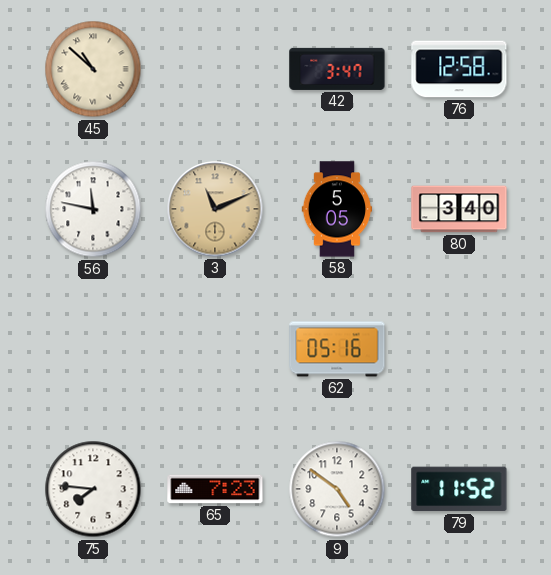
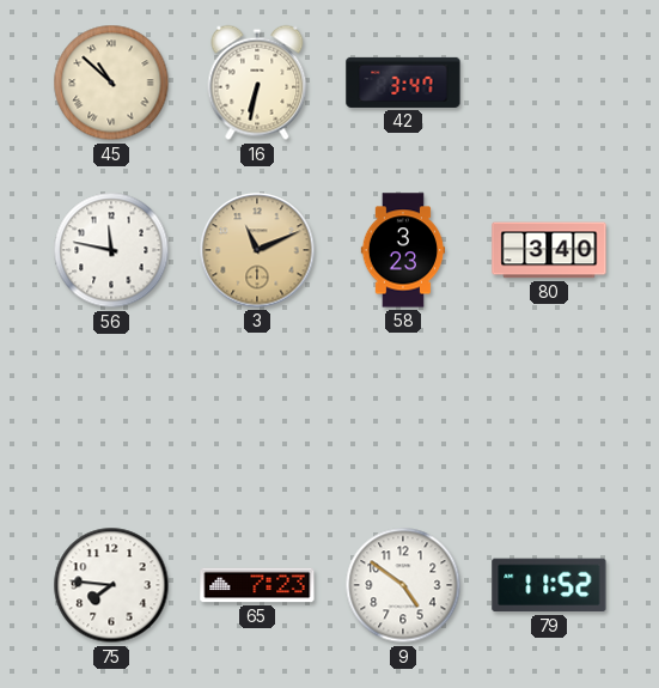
16: none -> 6:32 (257, 83)
76: 12:58 -> none (459, 69)
58: 5:05 -> 3:23 (403, 250)
62: 05:16 -> none (337, 349)
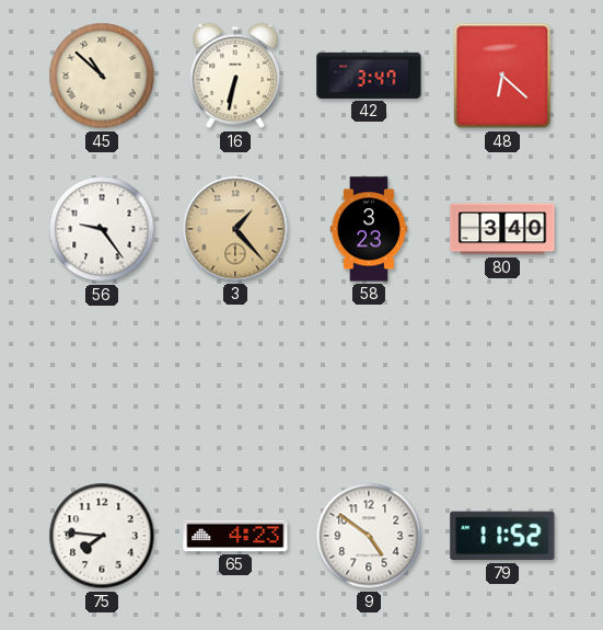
48: none -> 6:22 (502, 76)
56: 11:47 -> 9:24 (102, 229)
3: 11:11 -> 1:23 (235, 229)
65: 7:23 -> 4:23 (235, 536)
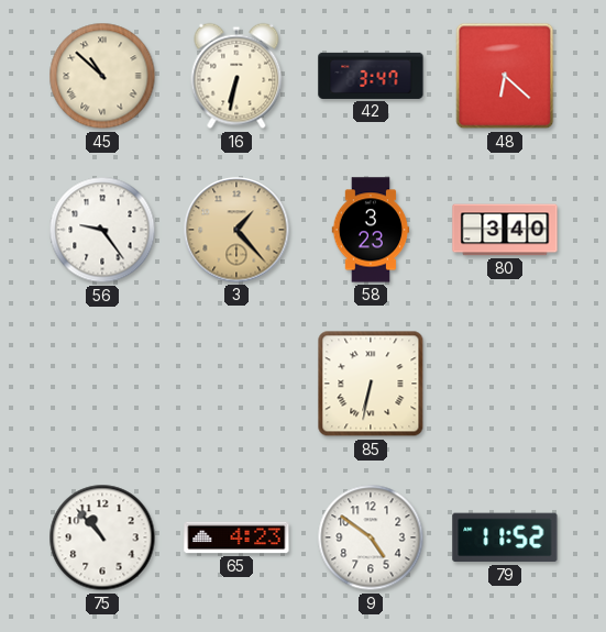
85: none -> 6:32 (371, 384)
75: 7:46 -> 10:53 (102, 537)
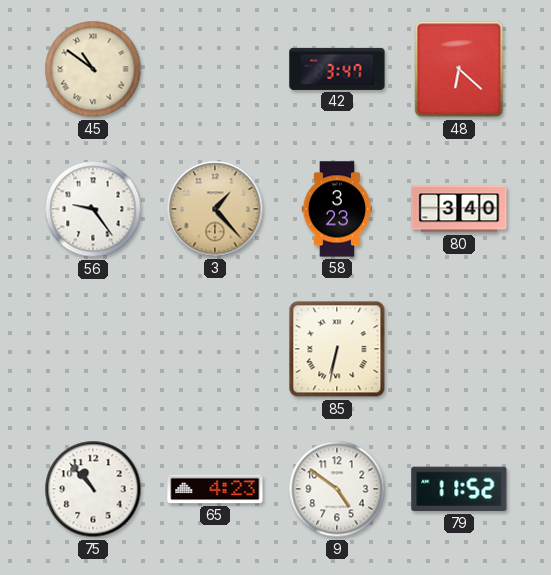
45: 10:52 -> 10:51 (93, 69)
16: 6:32 -> none (236, 76)
